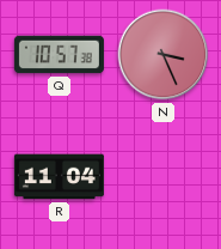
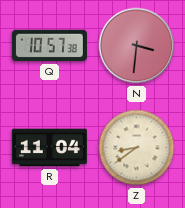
N: 3:26 -> 3:31 (137, 46)
Z: none -> 8:39 (137, 148)
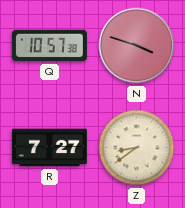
N: 3:31 -> 3:48 (137, 46)
R: 11:04 -> 7:27 (49, 148)
